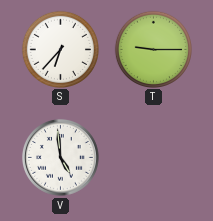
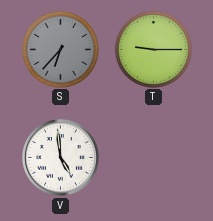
S dial: white -> grey (60, 49)
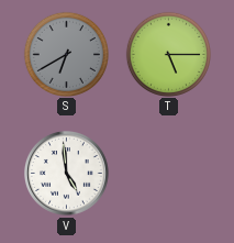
S: 6:37 -> 6:40 (66, 54)
T: 9:15 -> 5:15 (168, 54)
